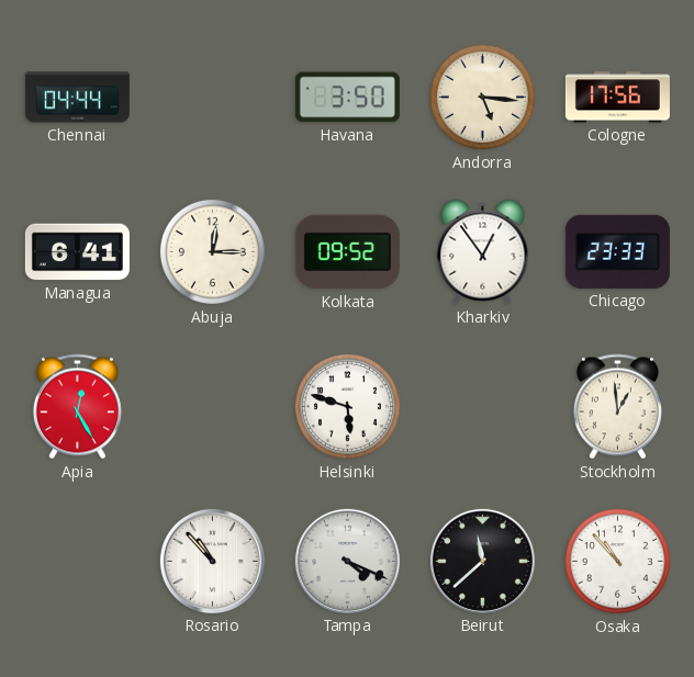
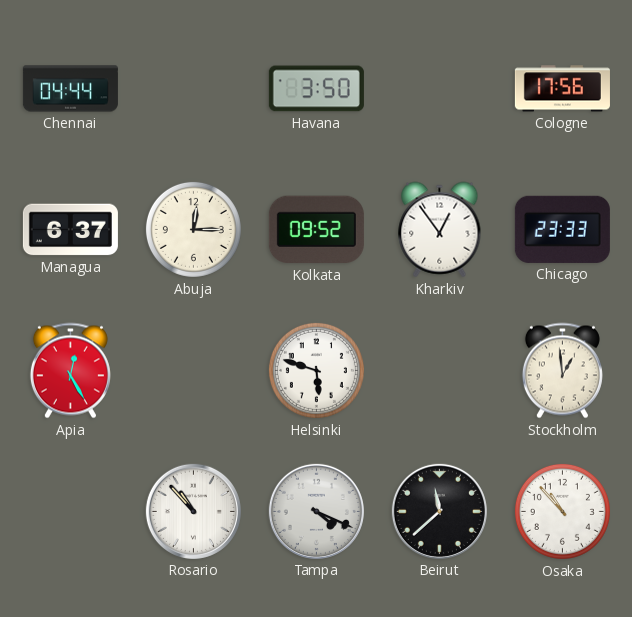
Andorra: 5:16 -> none (482, 97)
Managua: 6:41 -> 6:37 (70, 230)
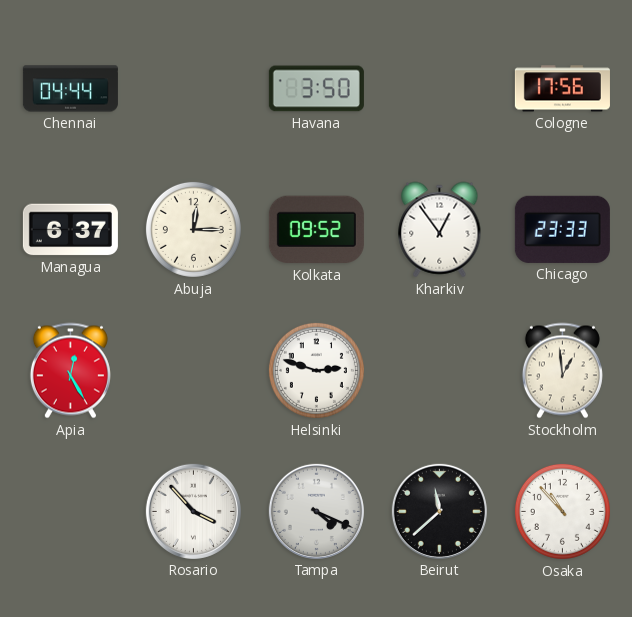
Helsinki: 5:48 -> 2:48 (316, 370)
Rosario: 10:53 -> 3:53 (193, 511)
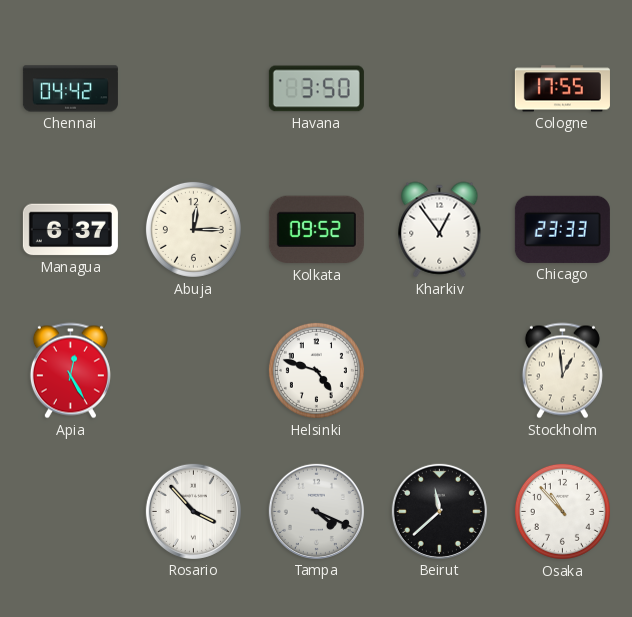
Chennai: 04:44 -> 04:42 (70, 89)
Cologne: 17:56 -> 17:55 (562, 89)
Helsinki: 2:48 -> 4:48 (316, 370)
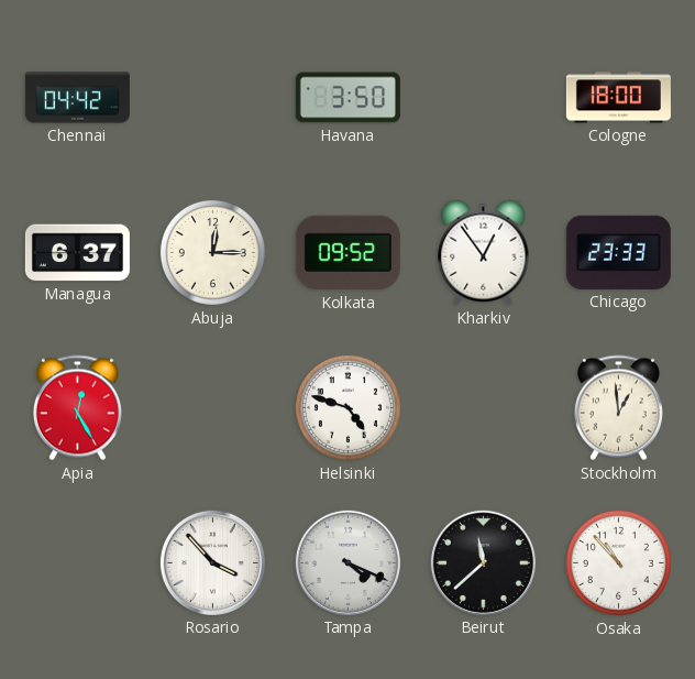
Cologne: 17:55 -> 18:00 (618, 98)
